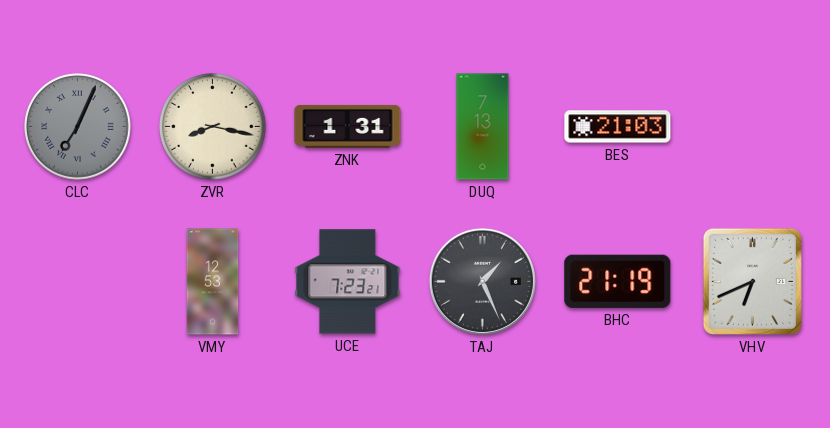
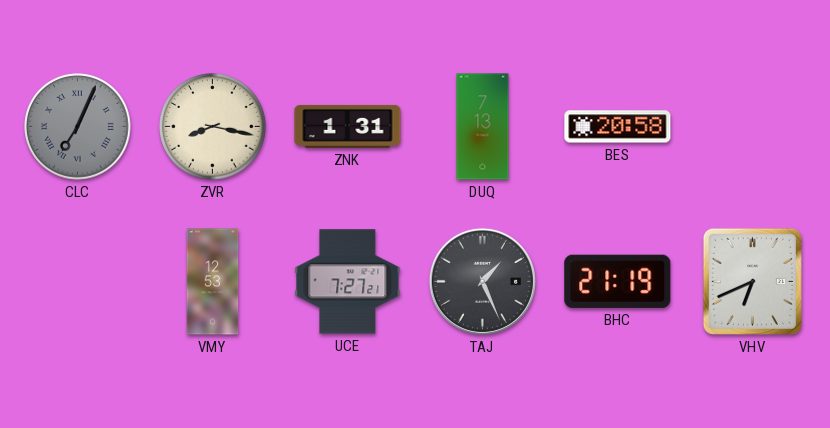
BES: 21:03 -> 20:58 (618, 127)
UCE: 7:23 -> 7:27 (348, 282)
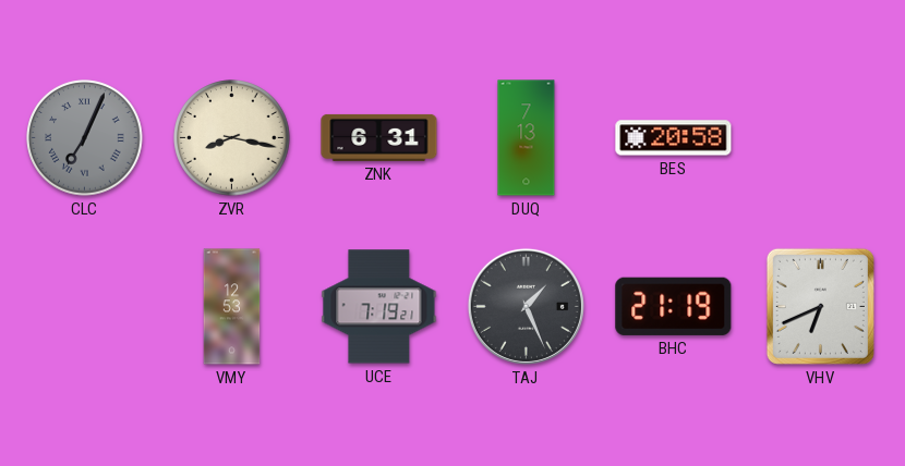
ZNK: 1:31 -> 6:31 (379, 137)
UCE: 7:27 -> 7:19 (379, 307)
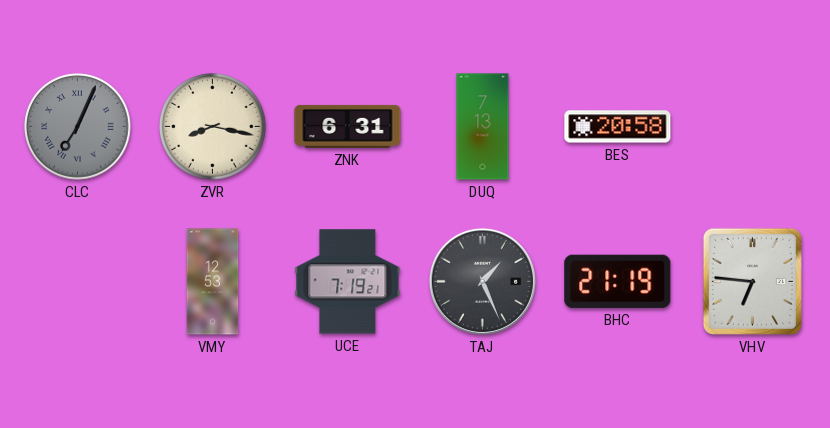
VHV: 6:41 -> 6:46 (752, 281)
